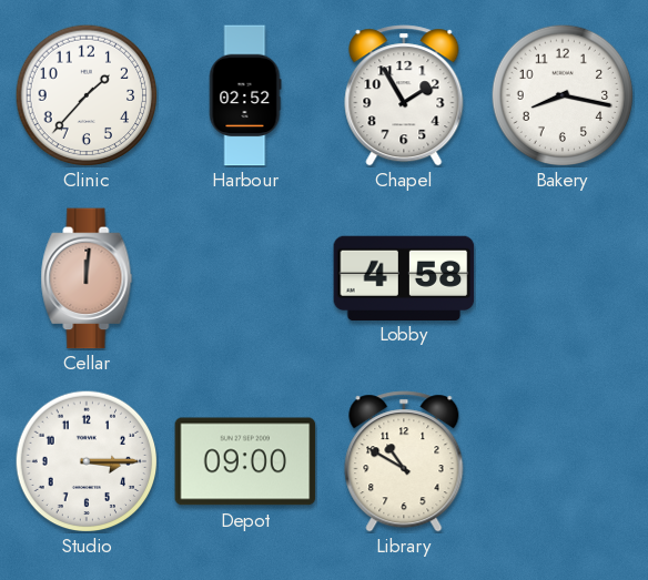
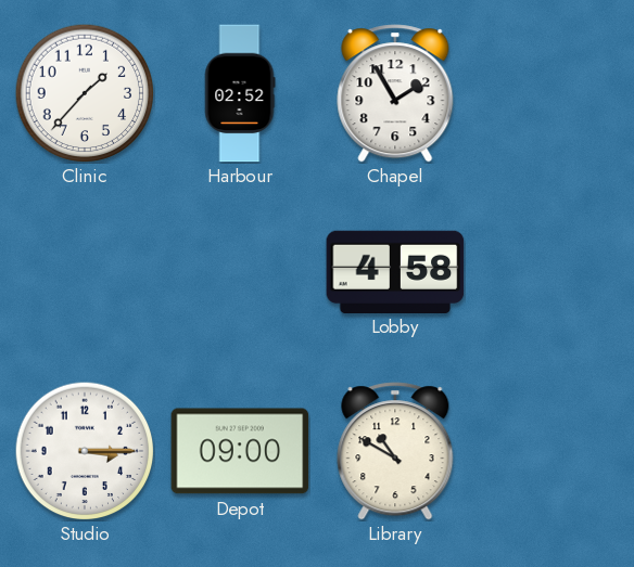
Bakery: 8:17 -> none (563, 95)
Cellar: 12:01 -> none (87, 278)
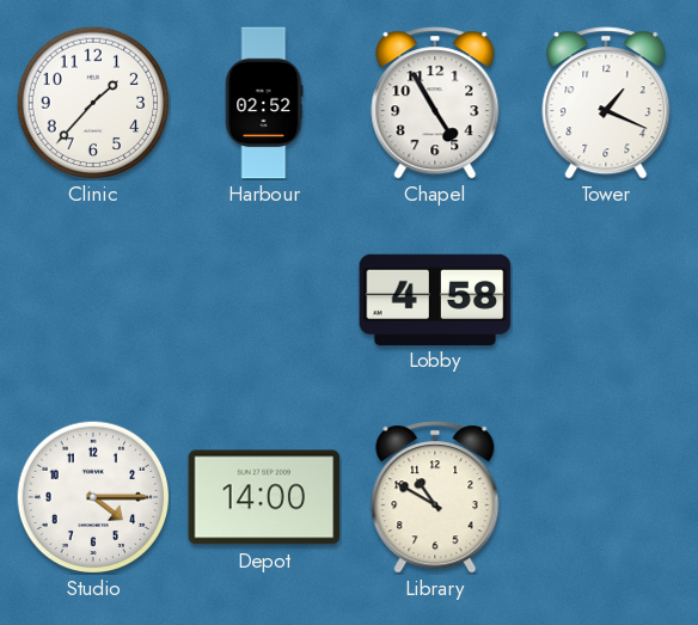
Chapel: 1:55 -> 4:55 (435, 103)
Tower: none -> 1:19 (606, 103)
Studio: 3:15 -> 4:15 (93, 497)
Depot: 09:00 -> 14:00 (264, 497)
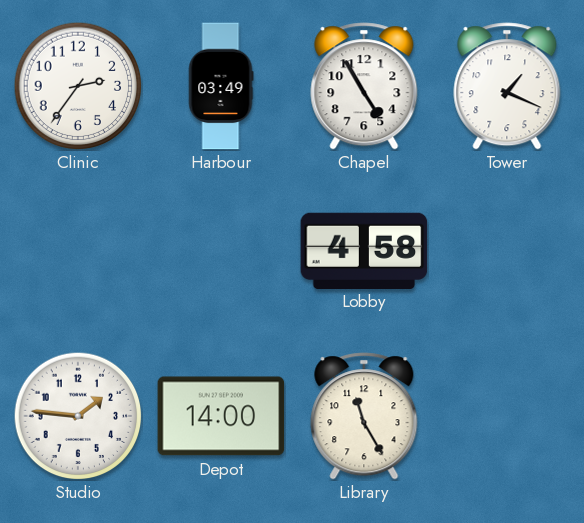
Clinic: 1:37 -> 2:36 (78, 86)
Harbour: 02:52 -> 03:49 (221, 86)
Studio: 4:15 -> 1:46 (78, 416)
Library: 10:50 -> 11:25 (364, 416)
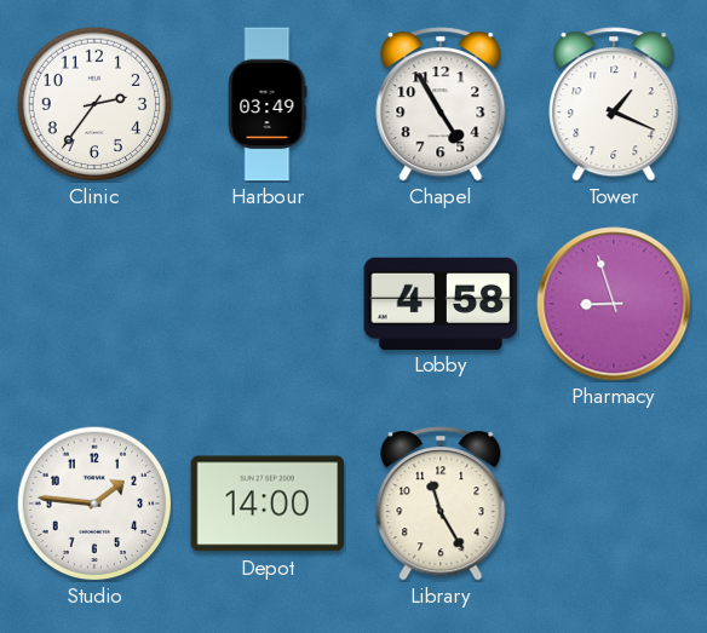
Pharmacy: none -> 8:57 (614, 304)
